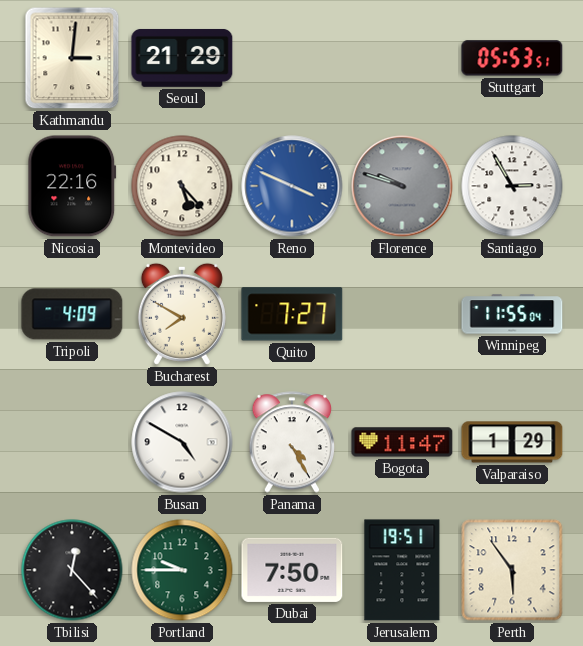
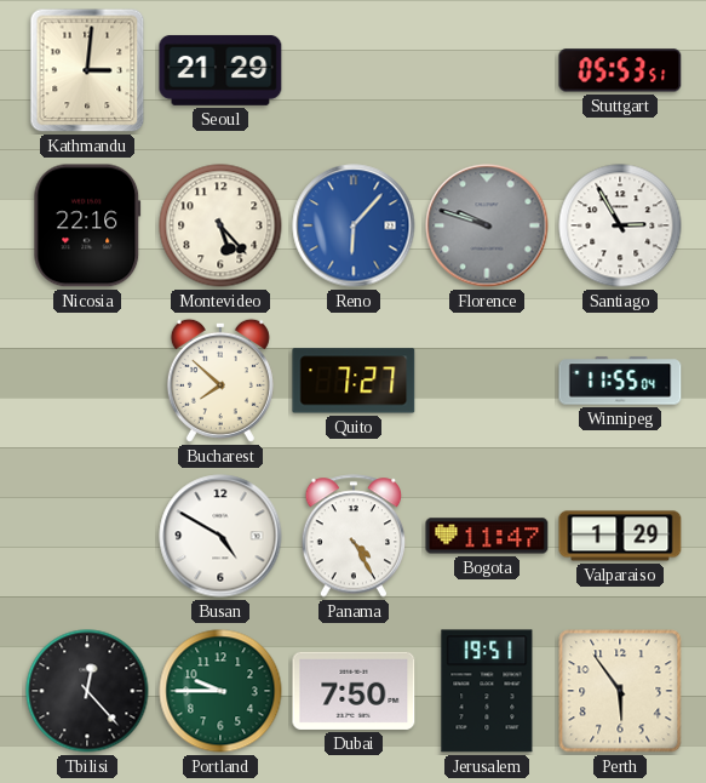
Reno: 3:49 -> 6:07 (354, 225)
Tripoli: 4:09 -> none (72, 314)
Bucharest: 7:50 -> 7:52 (220, 381)
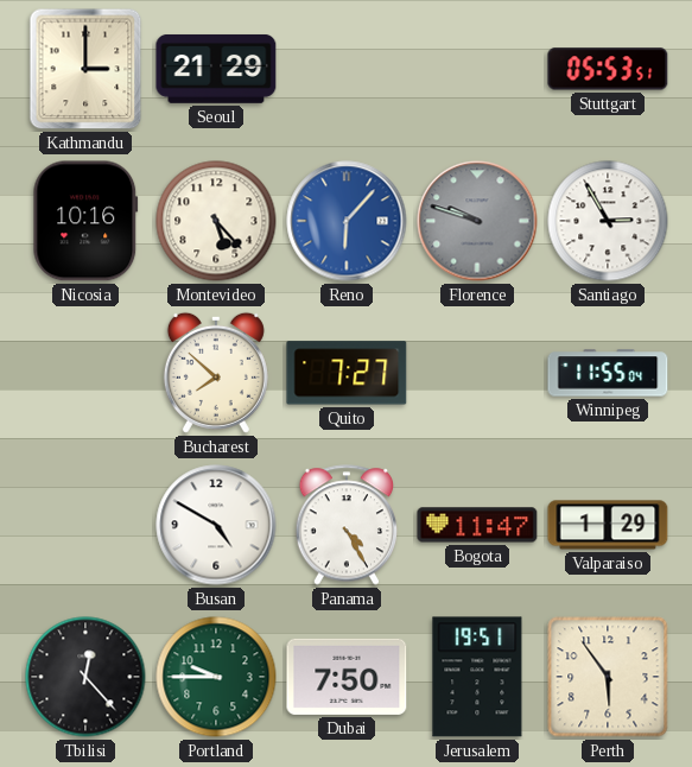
Kathmandu: 3:01 -> 3:00 (85, 69)
Nicosia: 22:16 -> 10:16 (85, 221)
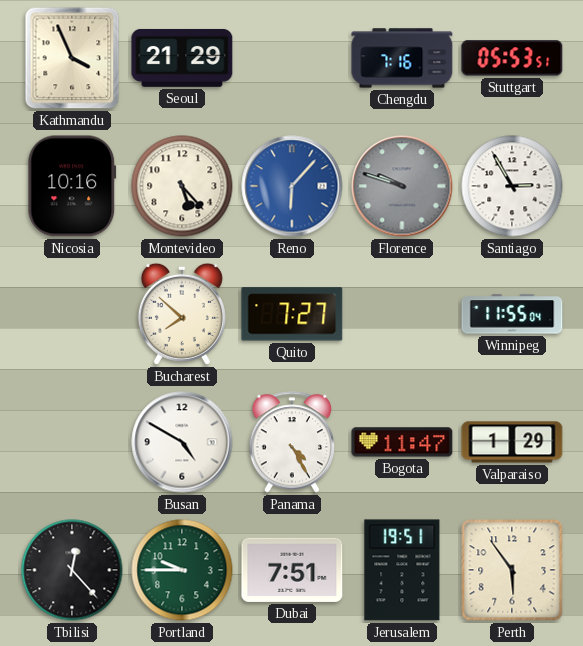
Kathmandu: 3:00 -> 3:56 (72, 58)
Chengdu: none -> 7:16 (402, 58)
Dubai: 7:50 -> 7:51 (292, 570)
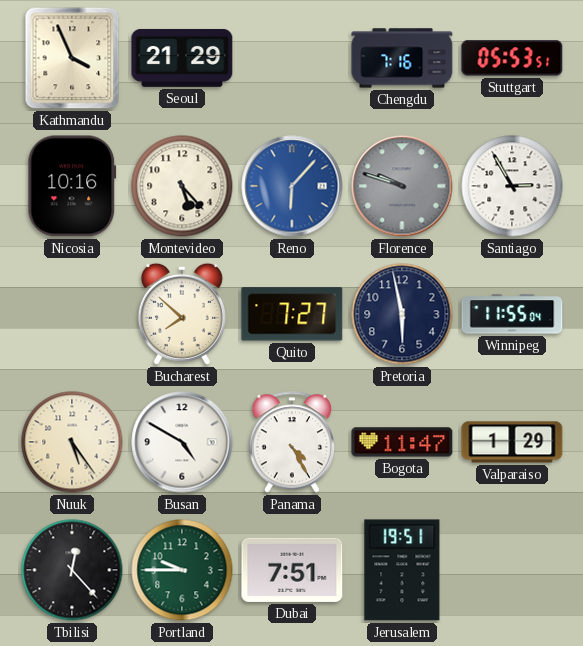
Pretoria: none -> 5:58 (402, 314)
Nuuk: none -> 5:24 (72, 442)
Perth: 5:54 -> none (512, 570)
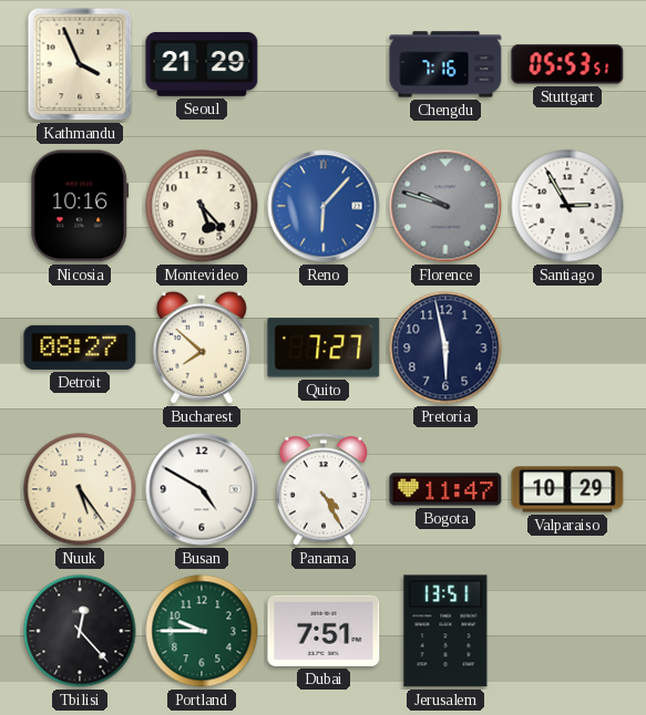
Detroit: none -> 08:27 (80, 348)
Winnipeg: 11:55 -> none (512, 314)
Valparaiso: 1:29 -> 10:29 (567, 489)
Jerusalem: 19:51 -> 13:51 (445, 631)
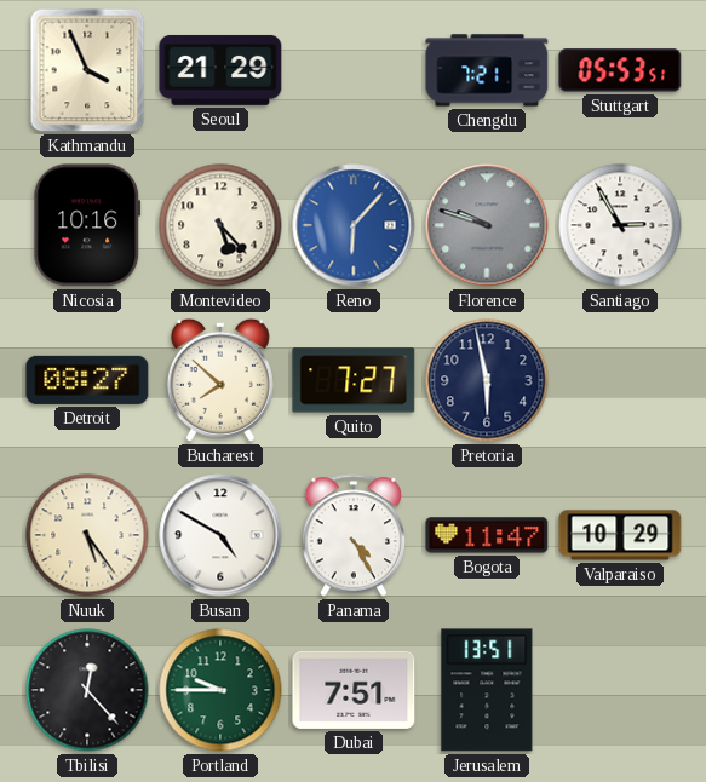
Chengdu: 7:16 -> 7:21 (487, 70)
